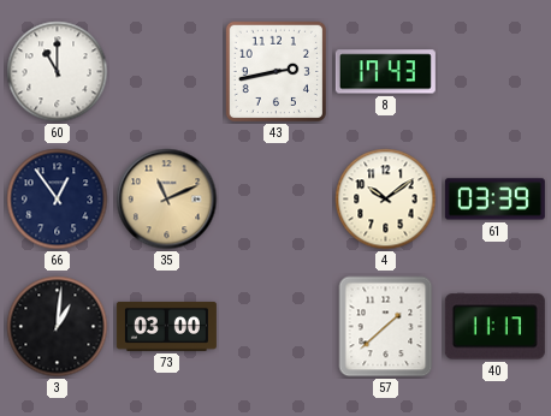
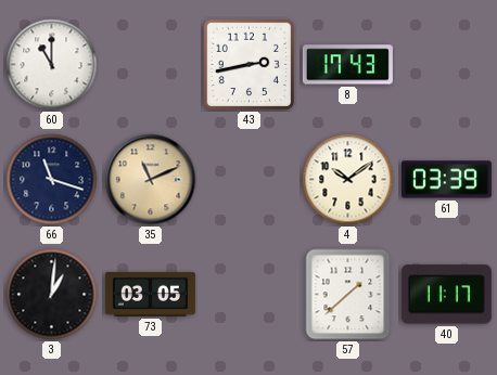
66: 12:54 -> 11:18 (52, 180)
73: 03:00 -> 03:05 (150, 294)
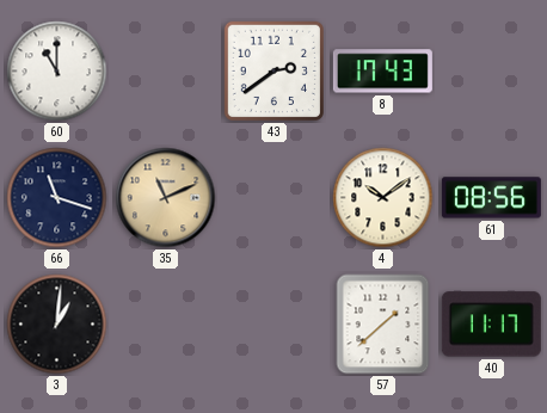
43: 2:43 -> 2:39 (273, 70)
61: 03:39 -> 08:56 (491, 198)
73: 03:05 -> none (150, 294)
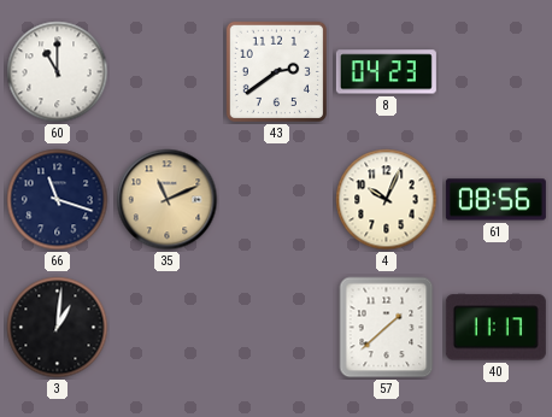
8: 17:43 -> 04:23 (386, 72)
4: 10:09 -> 10:04 (387, 200)
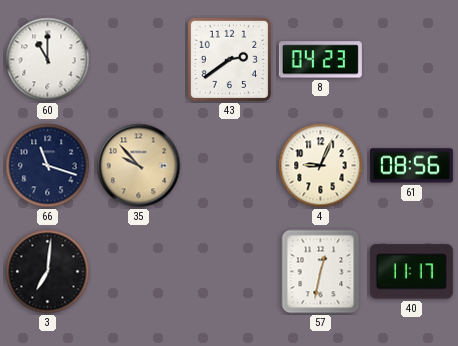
35: 11:11 -> 9:53 (139, 166)
4: 10:04 -> 9:04 (321, 166)
3: 1:01 -> 7:01 (48, 272)
57: 1:38 -> 12:32 (321, 272)
